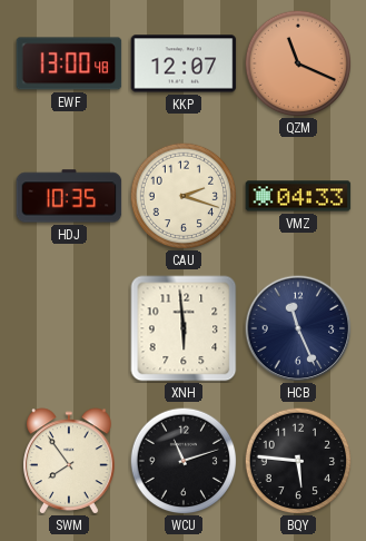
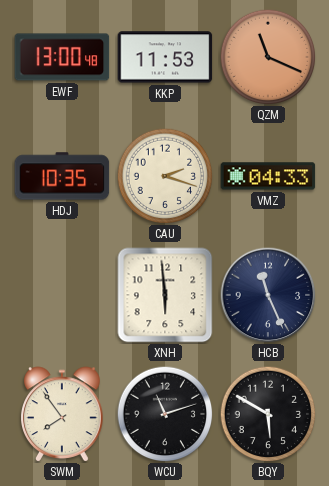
KKP: 12:07 -> 11:53 (165, 57)
BQY: 5:46 -> 5:50 (268, 414)
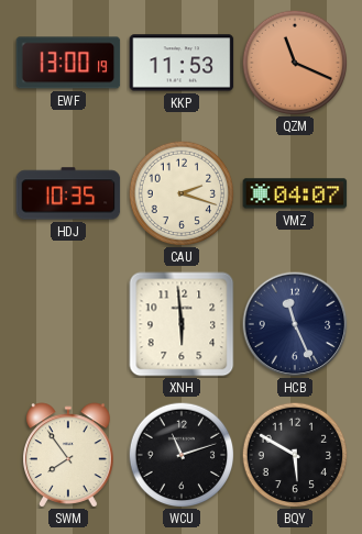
EWF: 13:00:48 -> 13:00:19 (68, 63)
VMZ: 04:33 -> 04:07 (295, 193)
